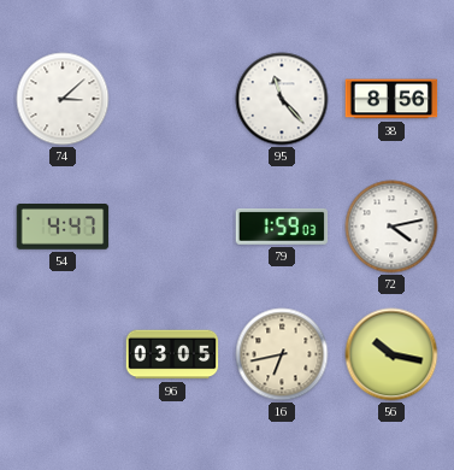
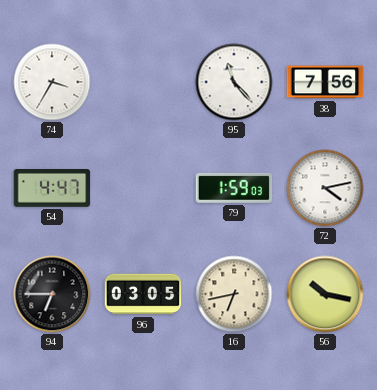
74: 3:08 -> 3:35 (52, 82)
38: 8:56 -> 7:56 (325, 82)
94: none -> 6:45 (52, 294)
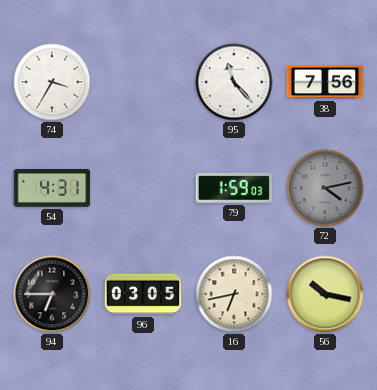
54: 4:47 -> 4:31 (52, 189)
72 dial: white -> grey (325, 188)
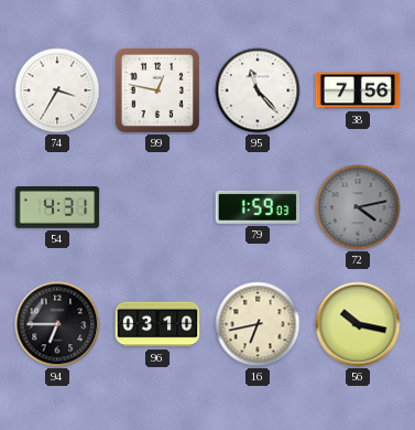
99: none -> 12:47 (157, 90)
96: 03:05 -> 03:10 (157, 324)
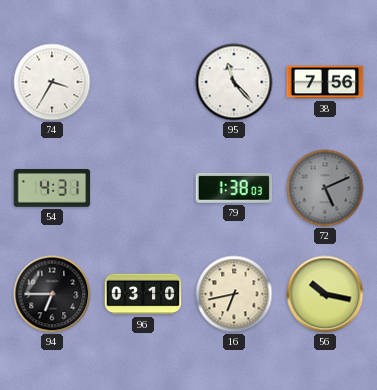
99: 12:47 -> none (157, 90)
79: 1:59 -> 1:38 (234, 188)
72: 4:13 -> 5:11 (325, 188)
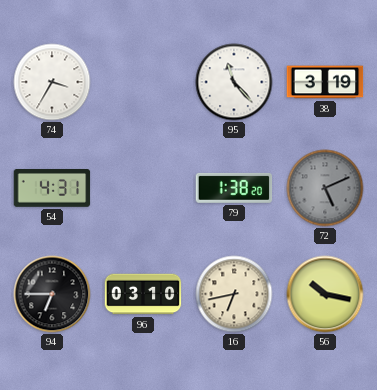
38: 7:56 -> 3:19 (325, 82)
79: 1:38:03 -> 1:38:20 (234, 188)
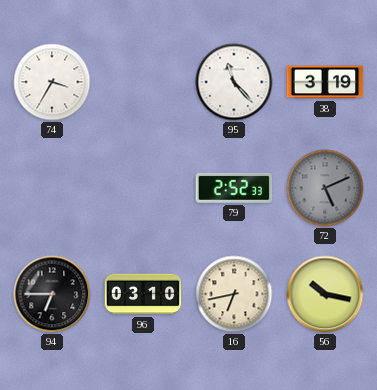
54: 4:31 -> none (52, 189)
79: 1:38 -> 2:52 (234, 188)
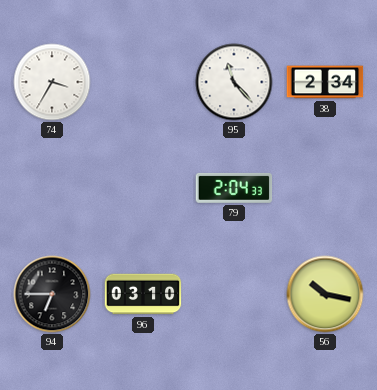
38: 3:19 -> 2:34 (325, 82)
79: 2:52 -> 2:04 (234, 188)
72: 5:11 -> none (325, 188)
16: 6:43 -> none (234, 294)
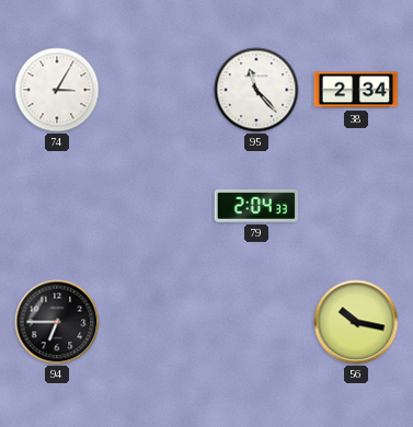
74: 3:35 -> 3:05 (57, 90)
96: 03:10 -> none (143, 294)
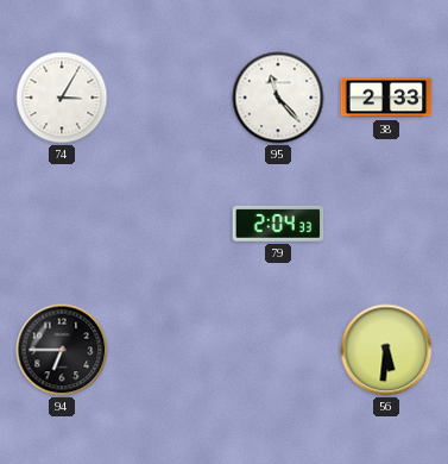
38: 2:34 -> 2:33 (386, 98)
56: 10:17 -> 5:31 (386, 350)
